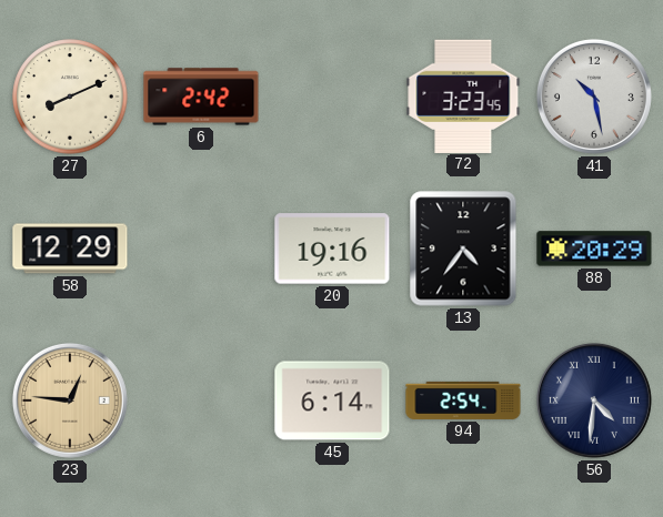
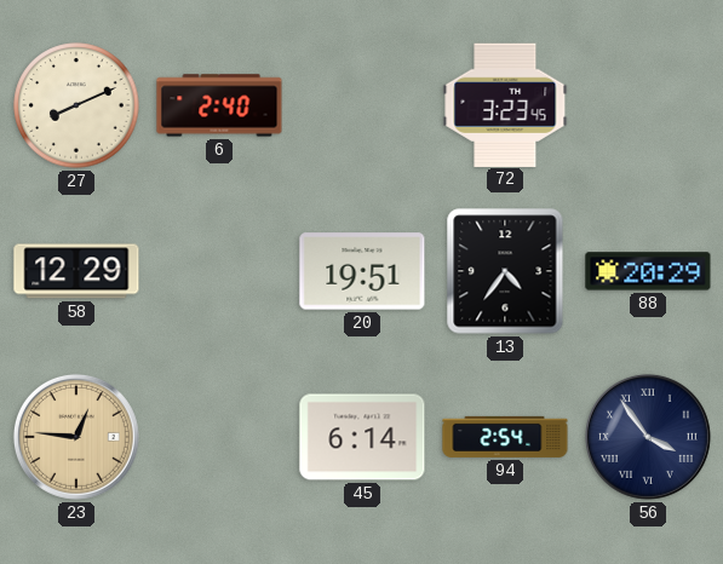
6: 2:42 -> 2:40 (219, 105)
41: 10:28 -> none (594, 97)
20: 19:16 -> 19:51 (362, 271)
56: 4:31 -> 3:54 (648, 437)
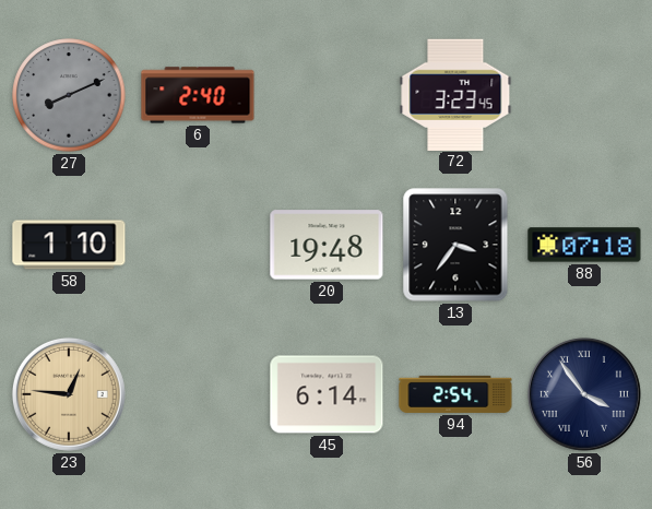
27 dial: cream -> grey (69, 95)
58: 12:29 -> 1:10 (69, 245)
20: 19:51 -> 19:48 (327, 245)
13: 4:36 -> 3:36 (455, 245)
88: 20:29 -> 07:18 (584, 245)
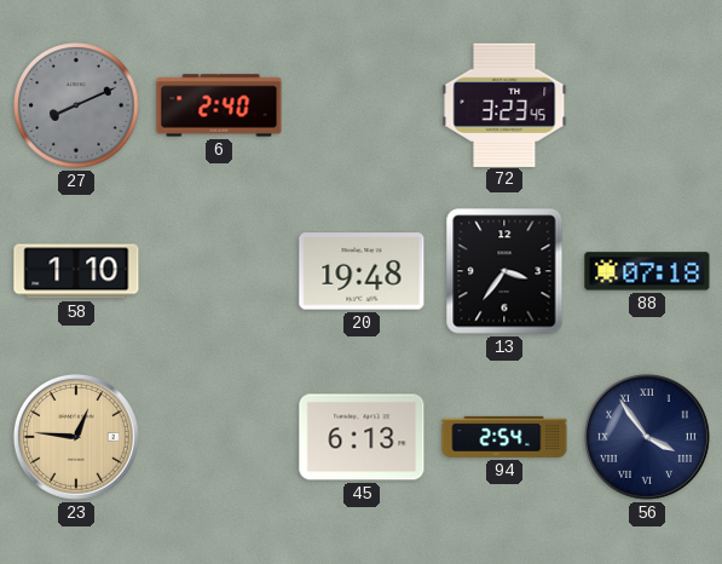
45: 6:14 -> 6:13 (362, 437)
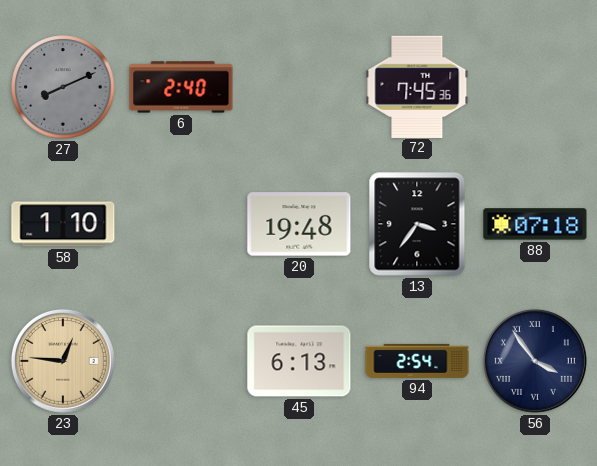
72: 3:23 -> 7:45 (417, 86)
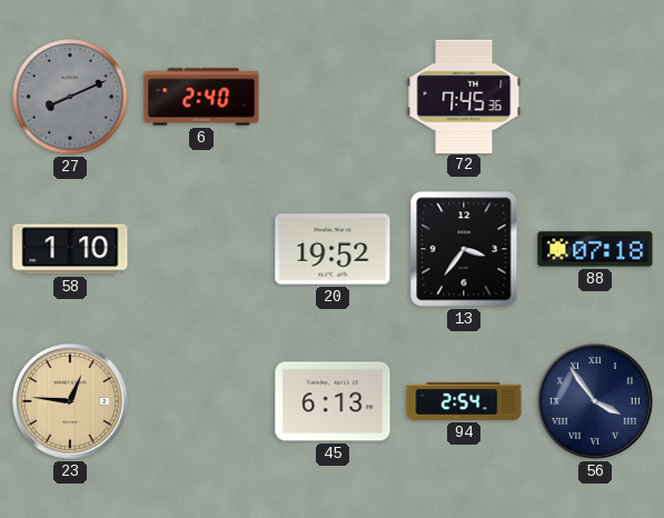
20: 19:48 -> 19:52 (333, 249)
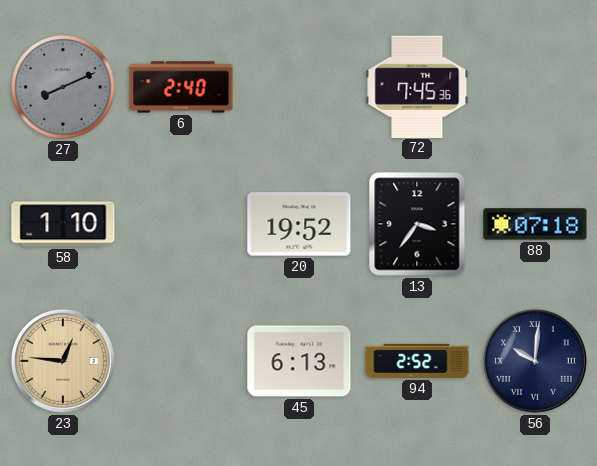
94: 2:54 -> 2:52 (417, 361)
56: 3:54 -> 10:01 (535, 361)
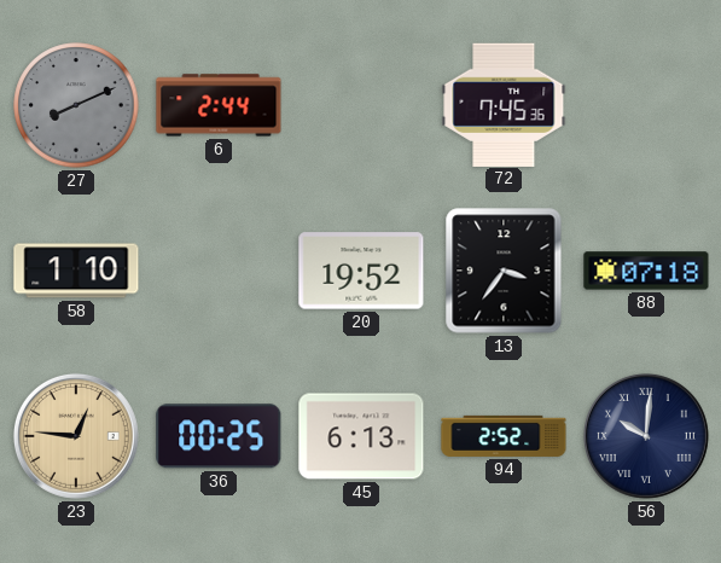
6: 2:40 -> 2:44 (219, 105)
36: none -> 00:25 (219, 436)
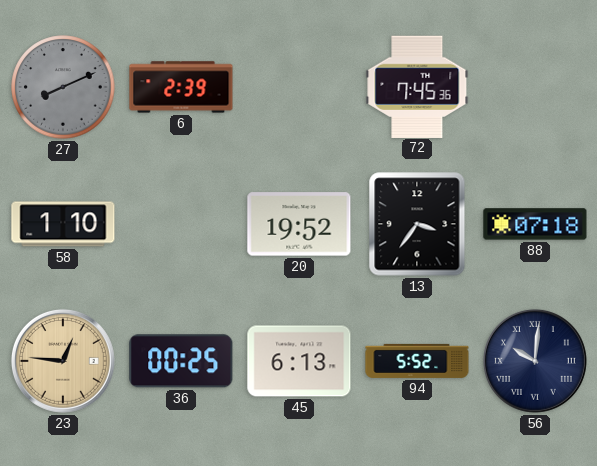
6: 2:44 -> 2:39 (181, 87)
94: 2:52 -> 5:52 (417, 361)
